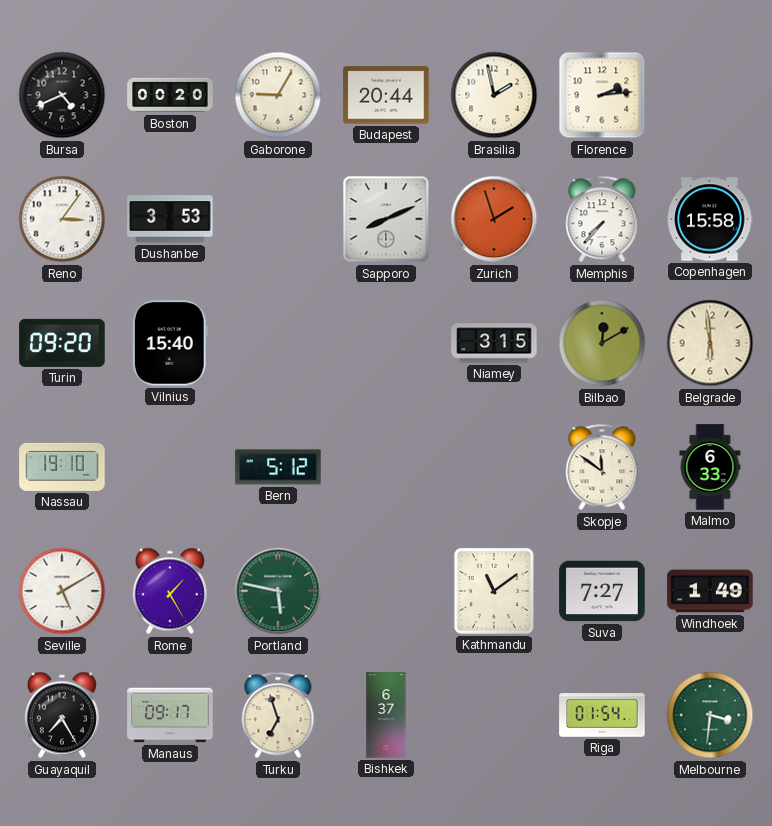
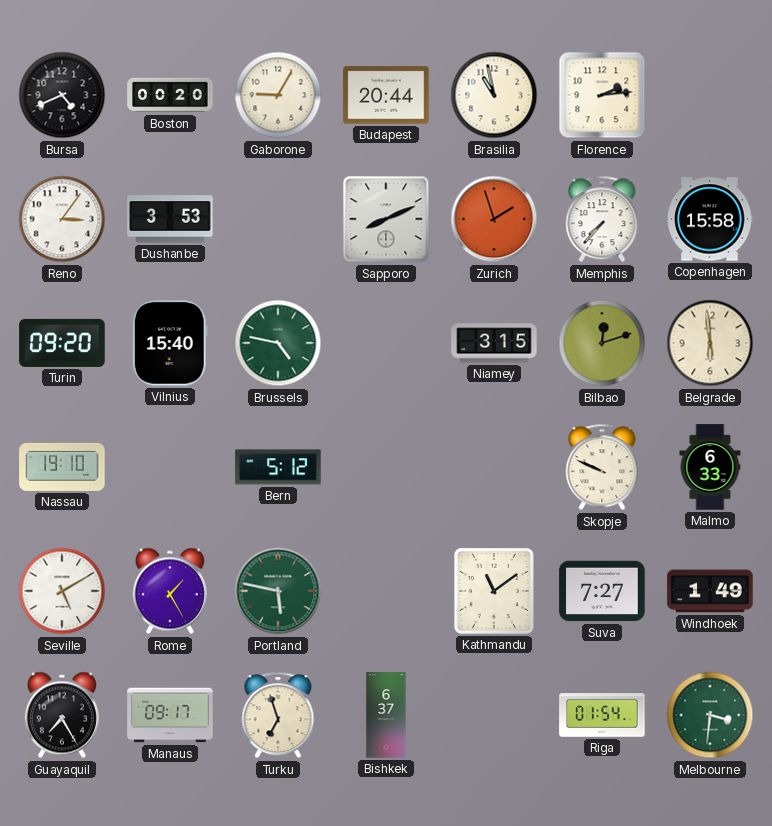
Brasilia: 1:58 -> 10:58 (494, 95)
Brussels: none -> 4:47 (278, 343)
Bilbao: 12:10 -> 12:12 (602, 343)
Skopje: 11:51 -> 9:49 (602, 467)
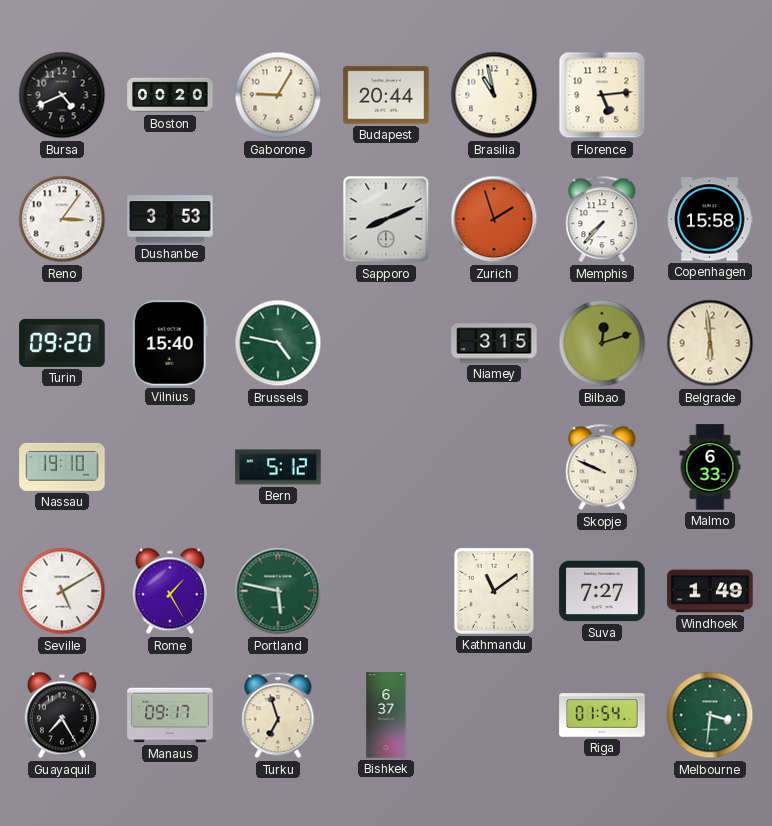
Florence: 2:14 -> 5:14 (602, 95)
